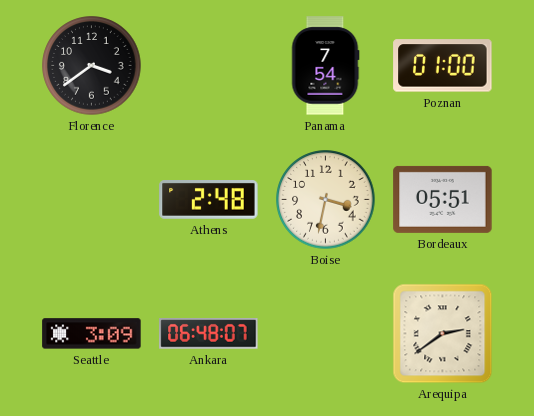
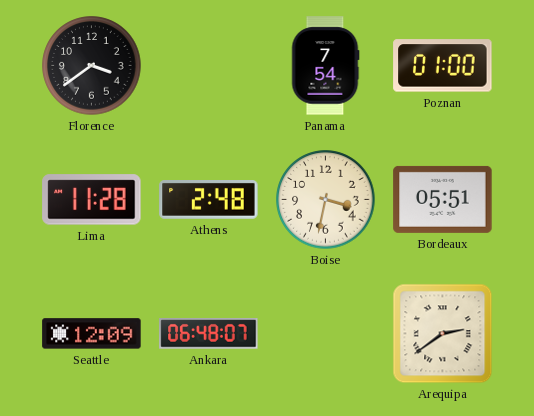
Lima: none -> 11:28 (92, 200)
Seattle: 3:09 -> 12:09 (92, 334)
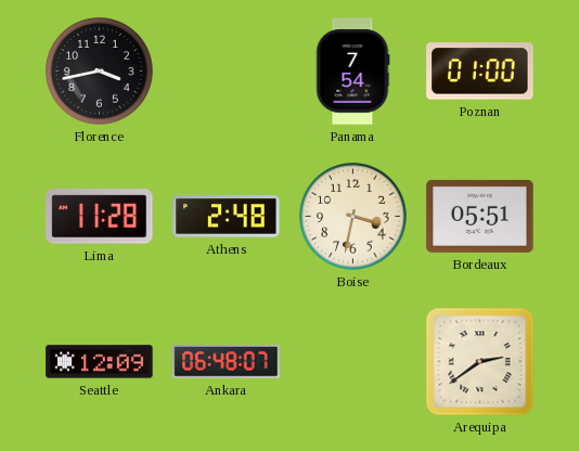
Florence: 3:39 -> 3:43 (100, 72)
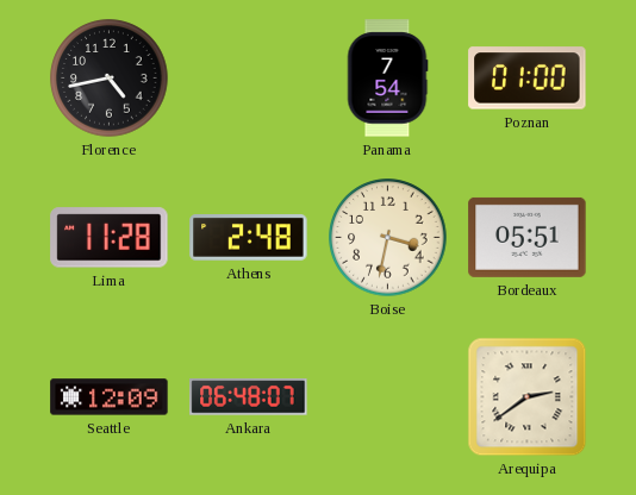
Florence: 3:43 -> 4:43 (110, 79)
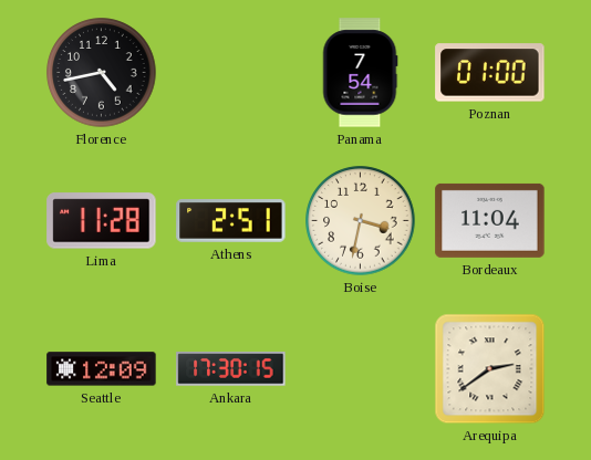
Athens: 2:48 -> 2:51 (231, 221)
Bordeaux: 05:51 -> 11:04 (490, 220)
Ankara: 06:48 -> 17:30 (231, 369)
